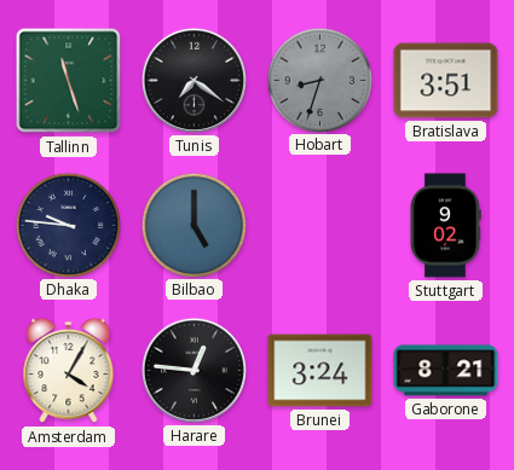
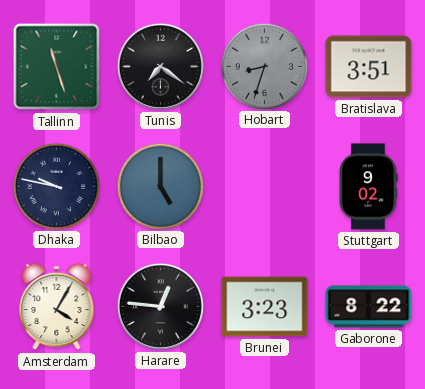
Dhaka: 9:46 -> 9:47 (56, 186)
Brunei: 3:24 -> 3:23 (265, 307)
Gaborone: 8:21 -> 8:22 (369, 307)
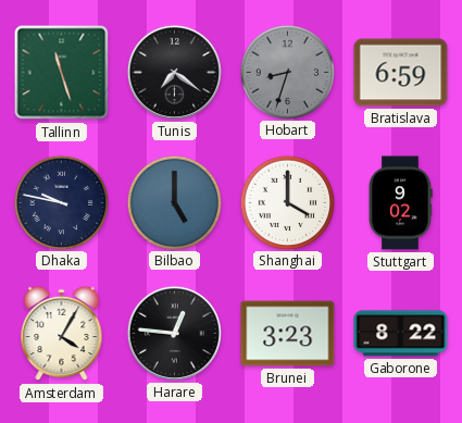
Bratislava: 3:51 -> 6:59 (401, 73)
Shanghai: none -> 4:00 (287, 202)
